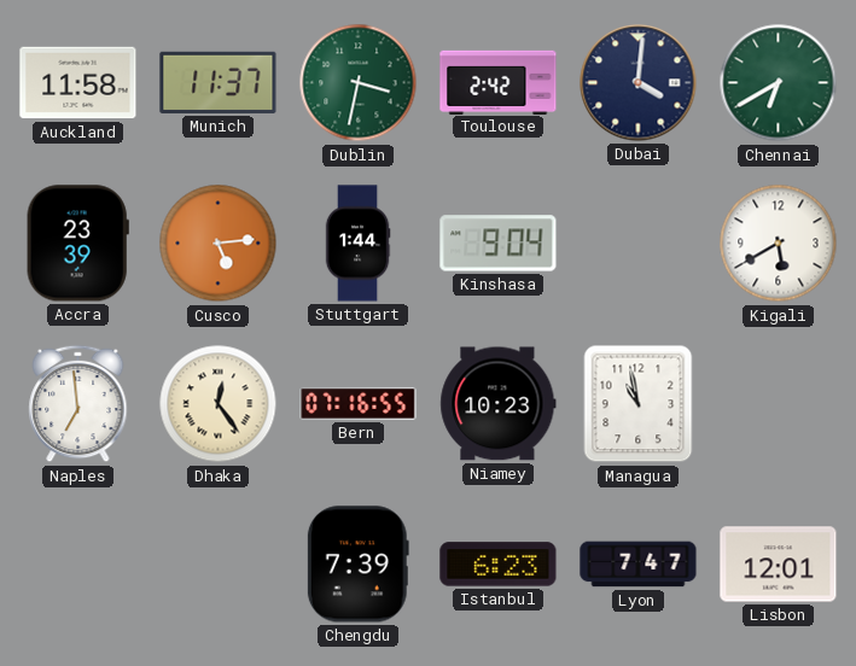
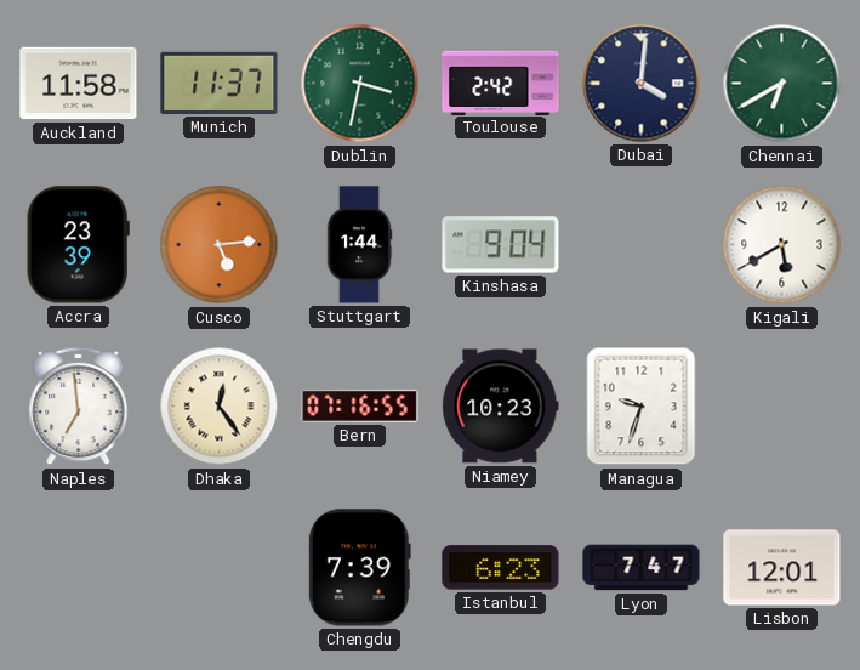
Managua: 10:58 -> 9:33 (642, 407)
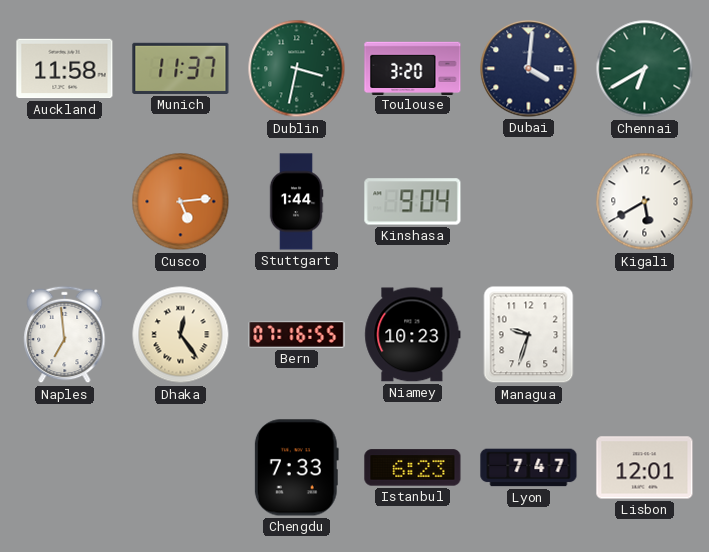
Toulouse: 2:42 -> 3:20 (413, 68)
Accra: 23:39 -> none (78, 245)
Chengdu: 7:39 -> 7:33 (296, 468)
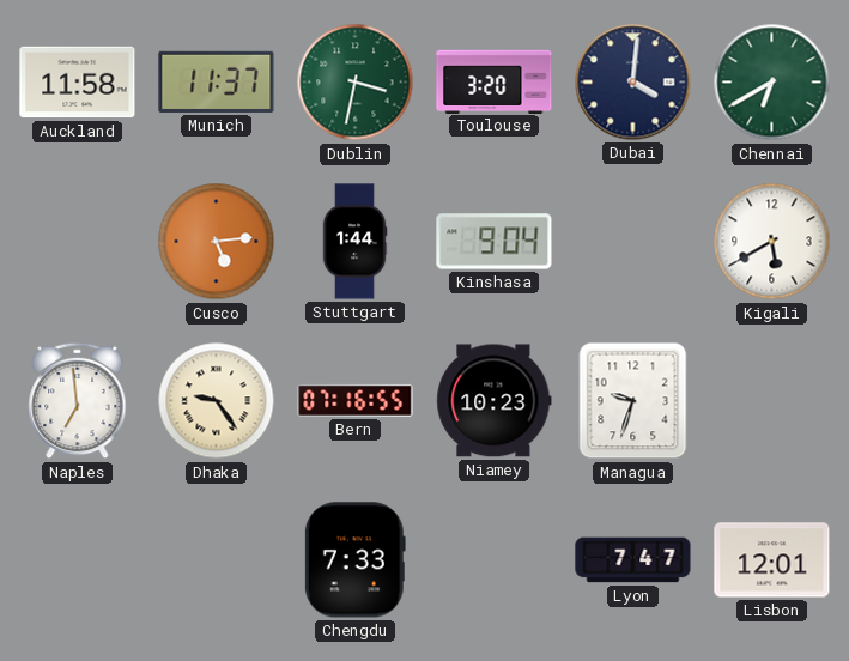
Dhaka: 12:24 -> 9:24 (217, 401)
Istanbul: 6:23 -> none (413, 468)
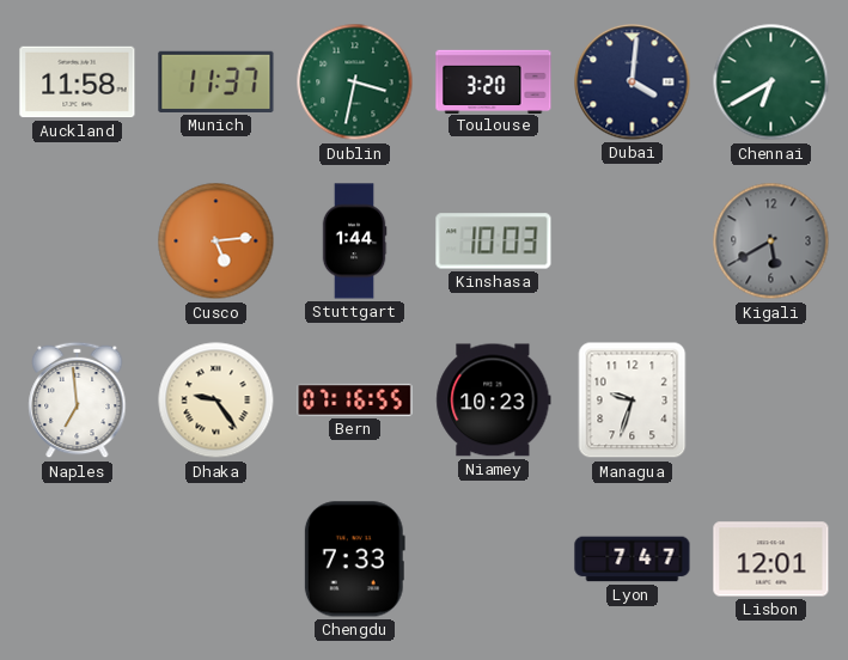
Kinshasa: 9:04 -> 10:03 (494, 242)
Kigali dial: white -> grey (771, 242)
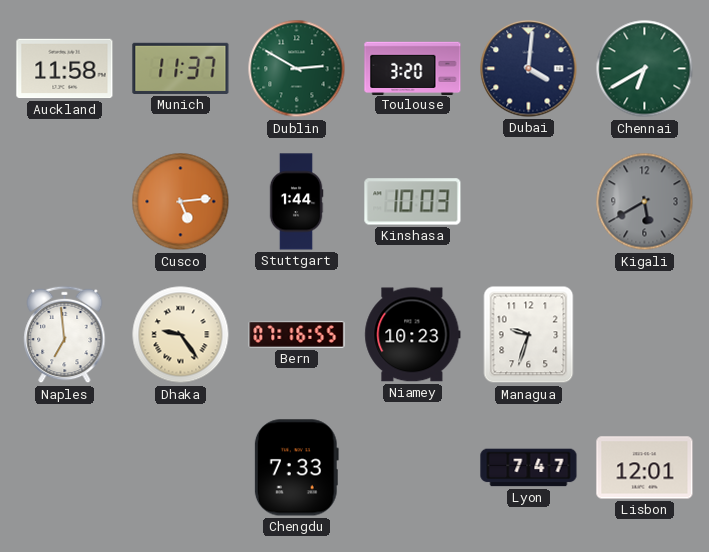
Dublin: 3:32 -> 2:50 (297, 69)
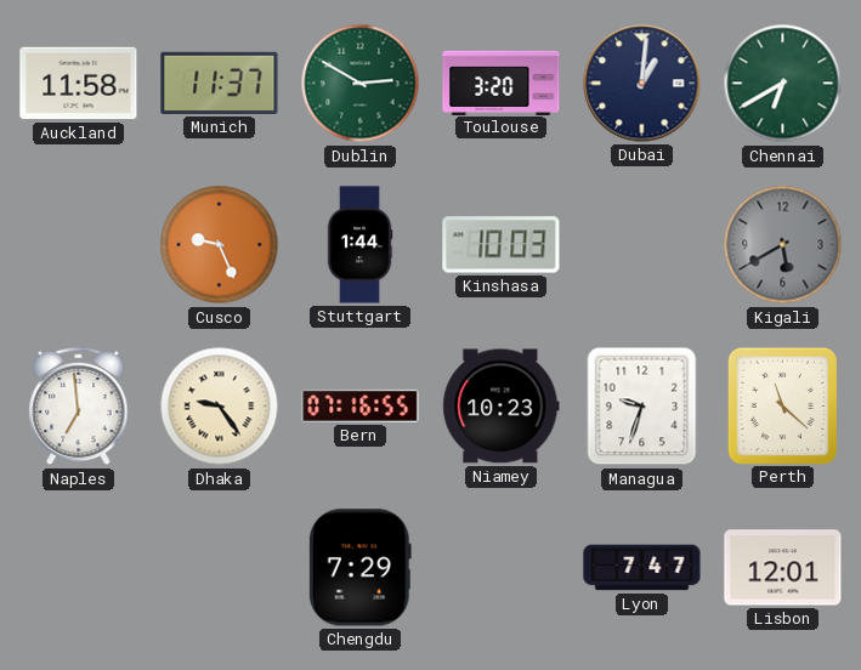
Dubai: 4:01 -> 1:01 (642, 84)
Cusco: 5:14 -> 9:26 (220, 245)
Perth: none -> 11:22 (782, 405)
Chengdu: 7:33 -> 7:29 (359, 568)
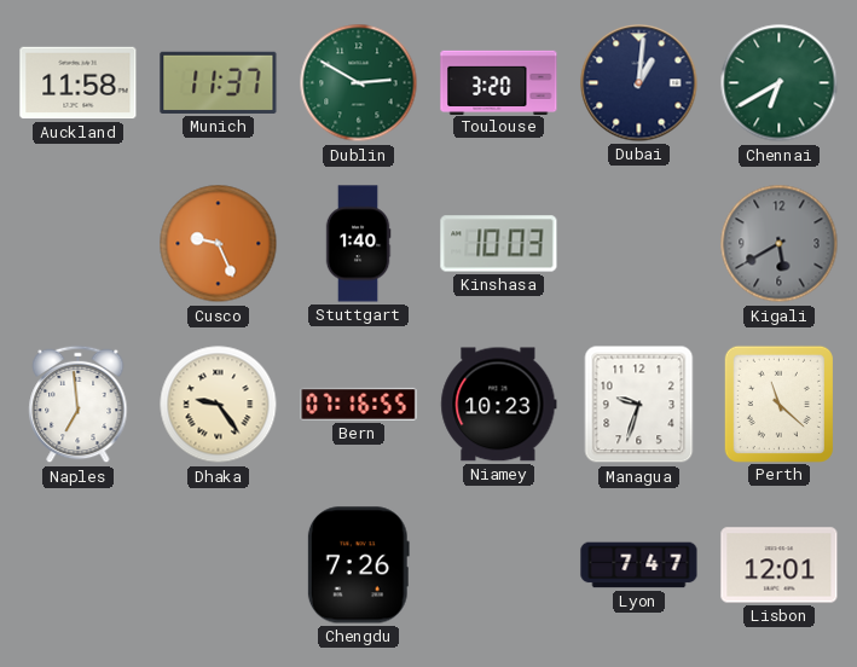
Stuttgart: 1:44 -> 1:40 (358, 244)
Chengdu: 7:29 -> 7:26 (358, 565)
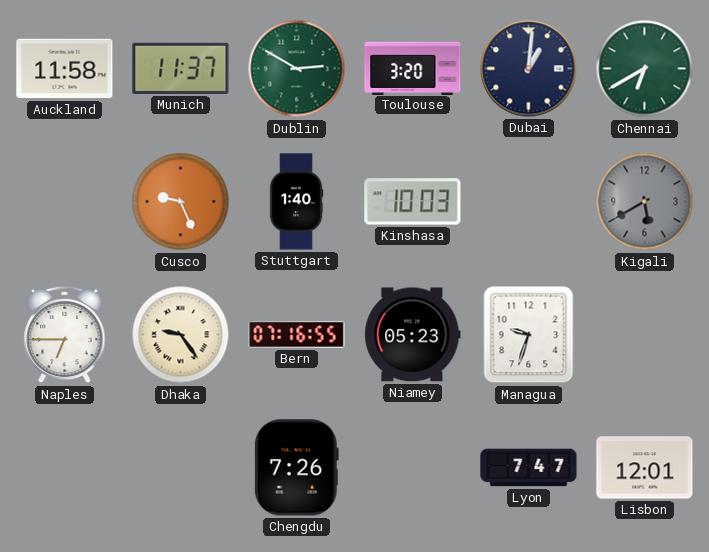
Naples: 6:59 -> 6:45 (65, 335)
Niamey: 10:23 -> 05:23 (413, 335)
Perth: 11:22 -> none (778, 404)
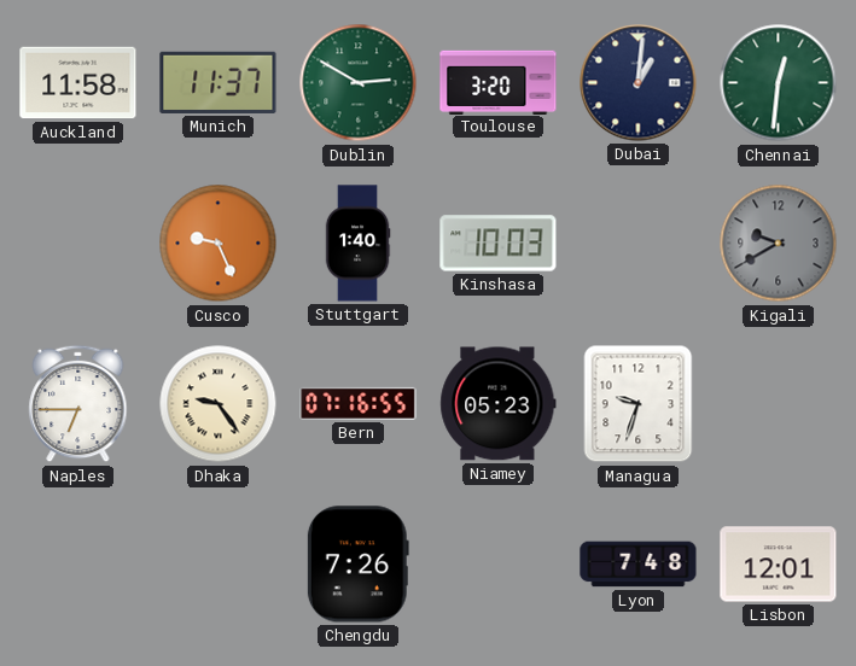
Chennai: 6:40 -> 12:31 (779, 83)
Kigali: 5:40 -> 9:40 (779, 244)
Lyon: 7:47 -> 7:48 (639, 565)
